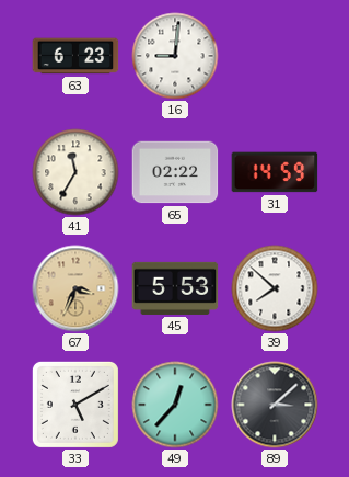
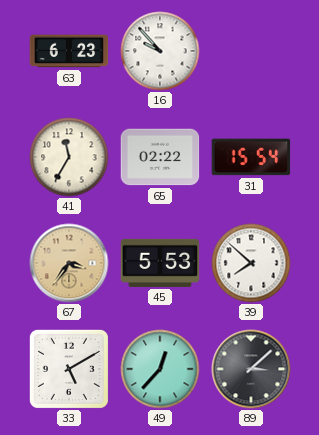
16: 9:01 -> 9:53 (160, 51)
31: 14:59 -> 15:54 (251, 157)
67: 3:34 -> 3:36 (69, 263)
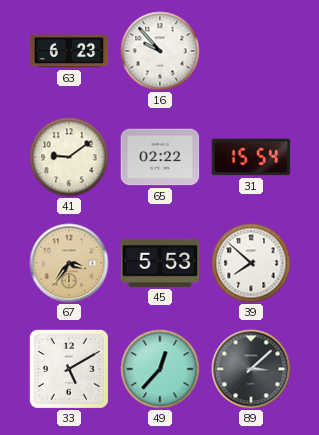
41: 11:35 -> 9:09 (69, 157)
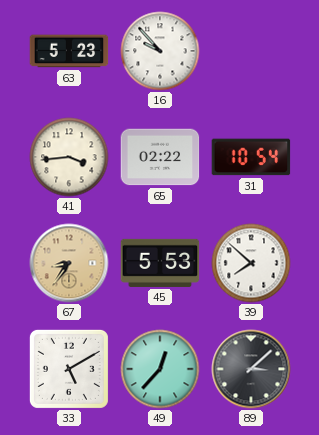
63: 6:23 -> 5:23 (69, 51)
41: 9:09 -> 3:44 (69, 157)
31: 15:54 -> 10:54 (251, 157)
67: 3:36 -> 8:36 (69, 263)
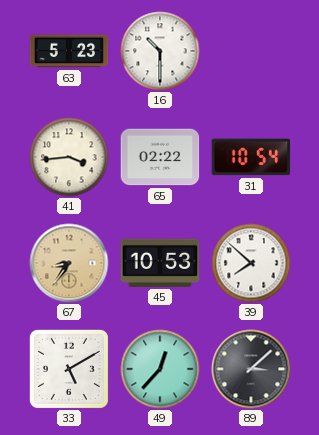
16: 9:53 -> 10:30 (160, 51)
45: 5:53 -> 10:53 (160, 263)
